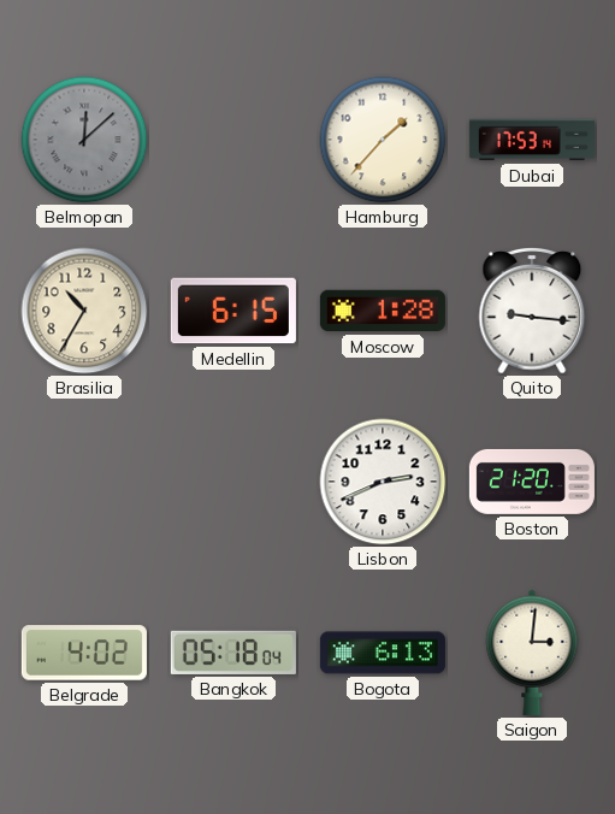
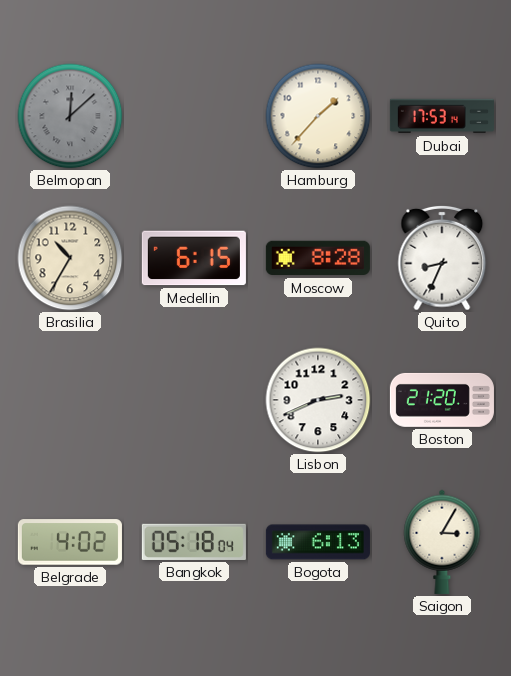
Moscow: 1:28 -> 8:28 (318, 258)
Quito: 9:16 -> 8:34 (442, 258)
Saigon: 3:01 -> 3:05 (442, 542)
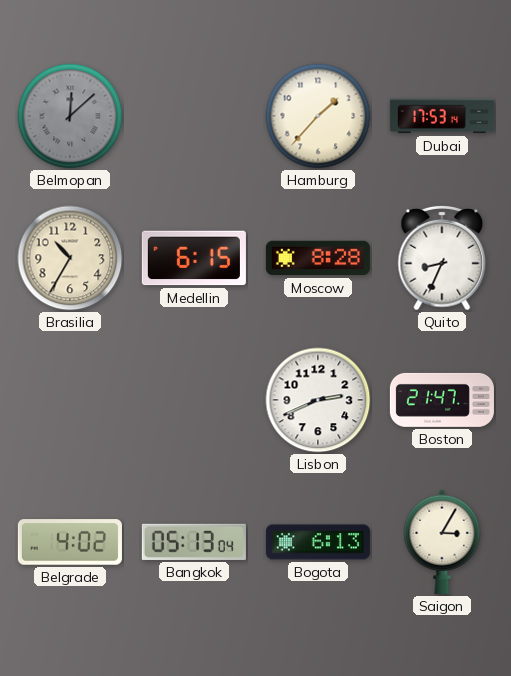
Boston: 21:20 -> 21:47 (442, 400)
Bangkok: 05:18 -> 05:13 (194, 542)
